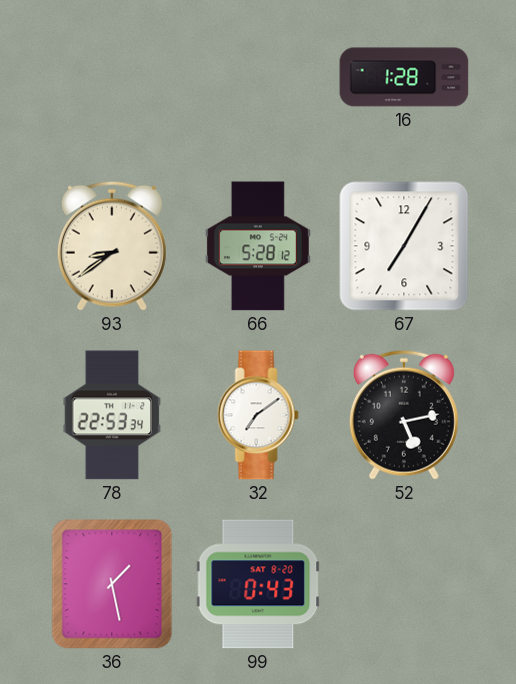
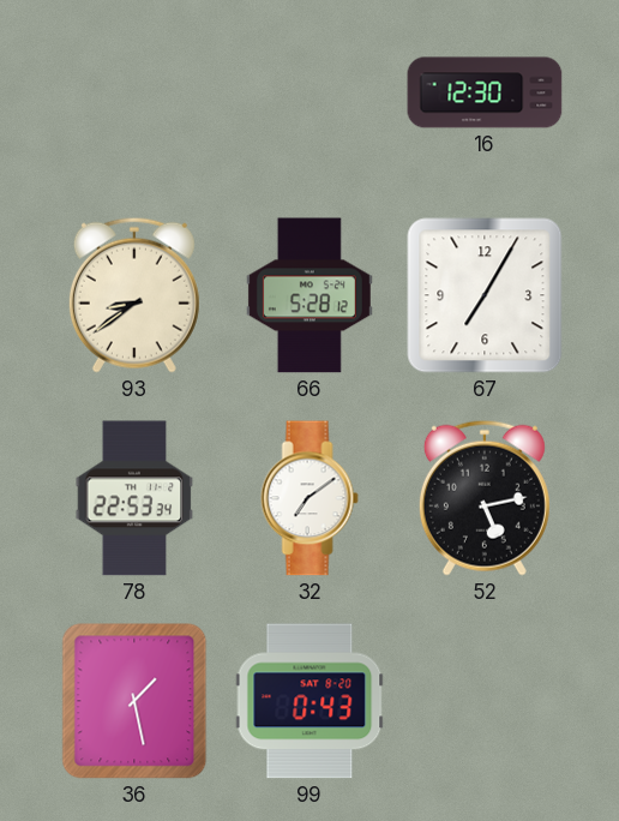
16: 1:28 -> 12:30 (485, 92)
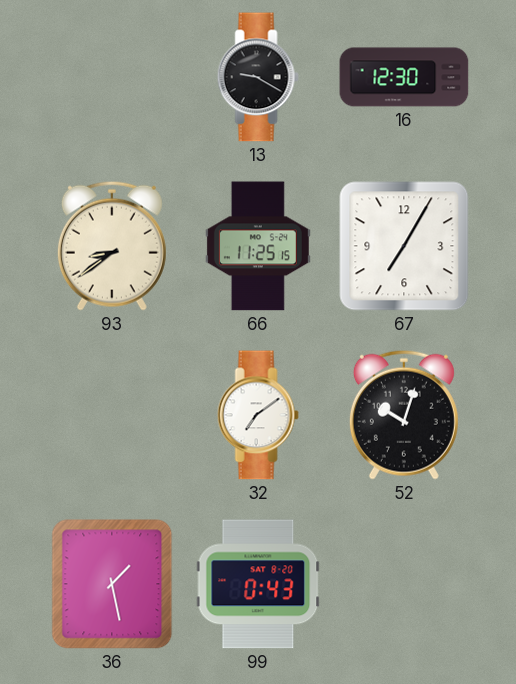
13: none -> 9:20 (258, 77)
66: 5:28 -> 11:25 (258, 246)
78: 22:53 -> none (134, 498)
52: 5:13 -> 10:03 (404, 415)
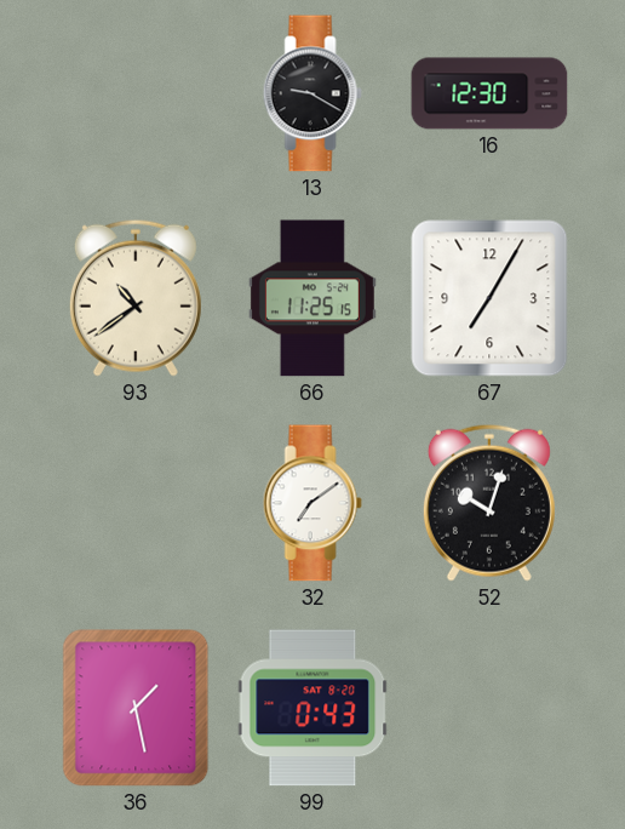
93: 8:39 -> 10:39 (136, 298)
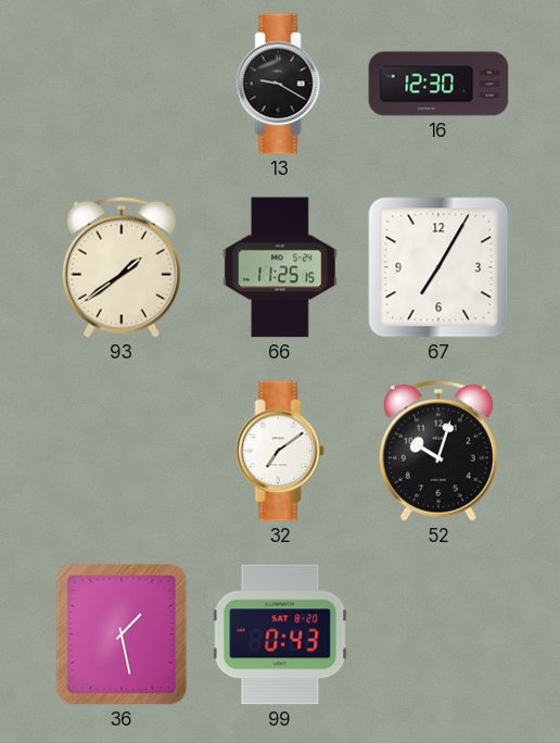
93: 10:39 -> 1:39 (122, 267)
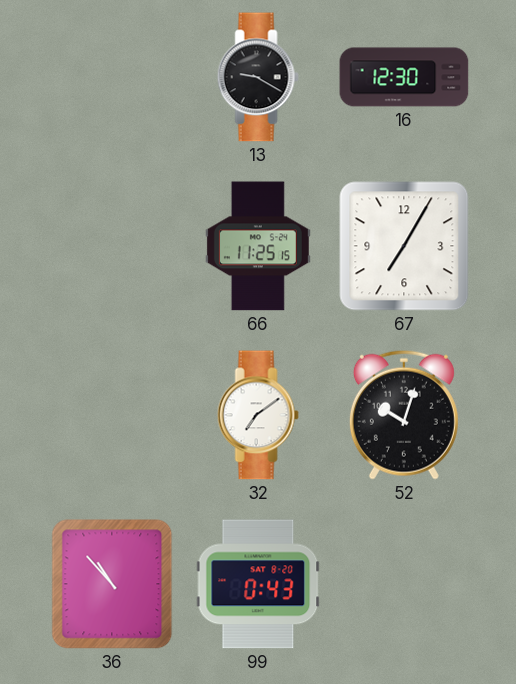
93: 1:39 -> none (122, 267)
36: 1:28 -> 10:53 (112, 584)
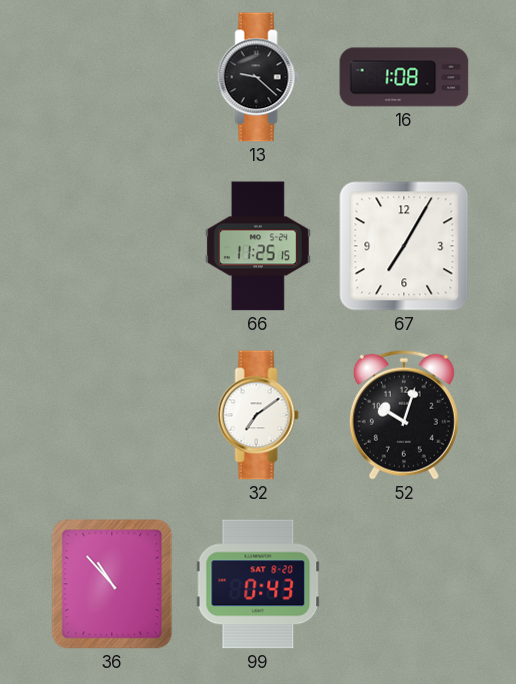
13: 9:20 -> 9:22 (258, 77)
16: 12:30 -> 1:08 (404, 77)
